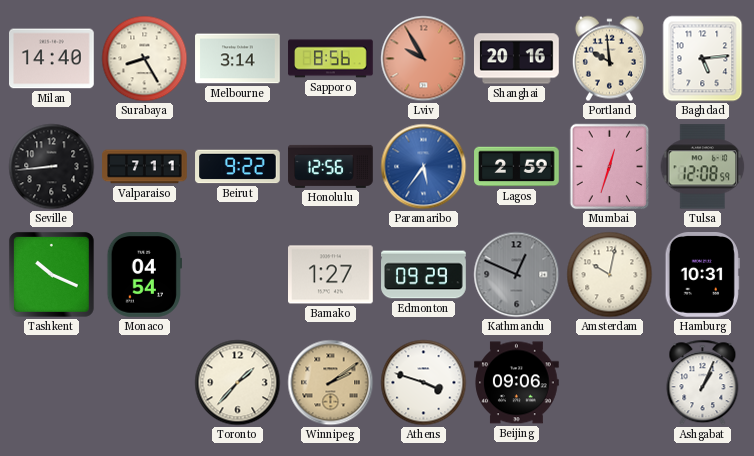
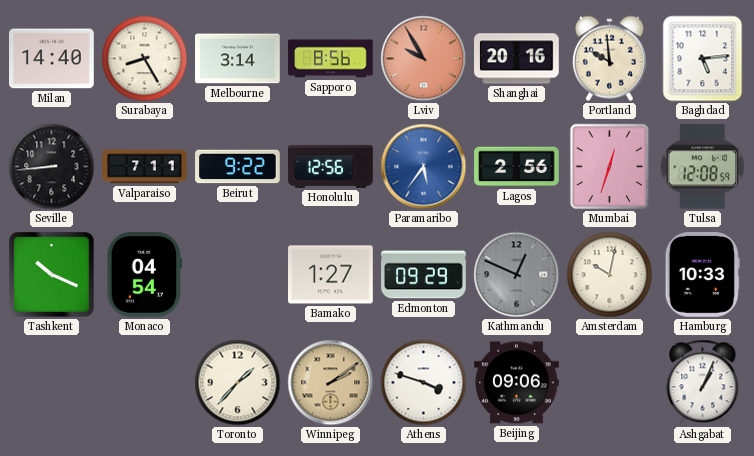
Lagos: 2:59 -> 2:56 (517, 167)
Hamburg: 10:31 -> 10:33 (702, 275)
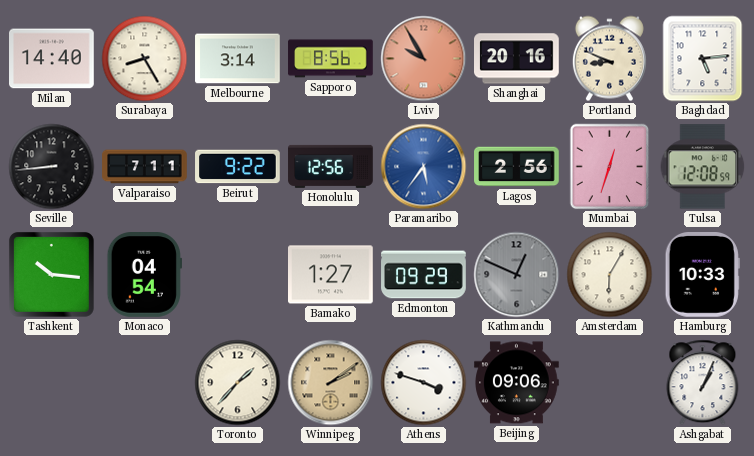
Portland: 9:59 -> 8:49 (609, 59)
Tashkent: 10:19 -> 10:16 (51, 274)
Amsterdam: 10:02 -> 6:05 (610, 275)
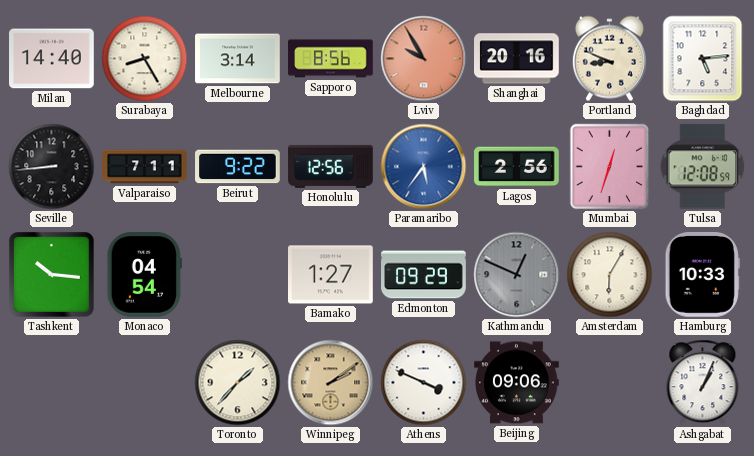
Athens: 3:48 -> 3:49 (424, 383)
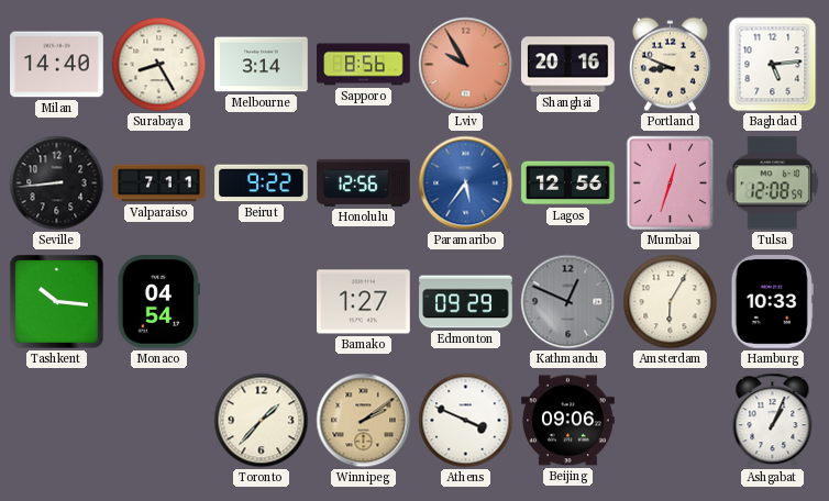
Lagos: 2:56 -> 12:56 (568, 183)
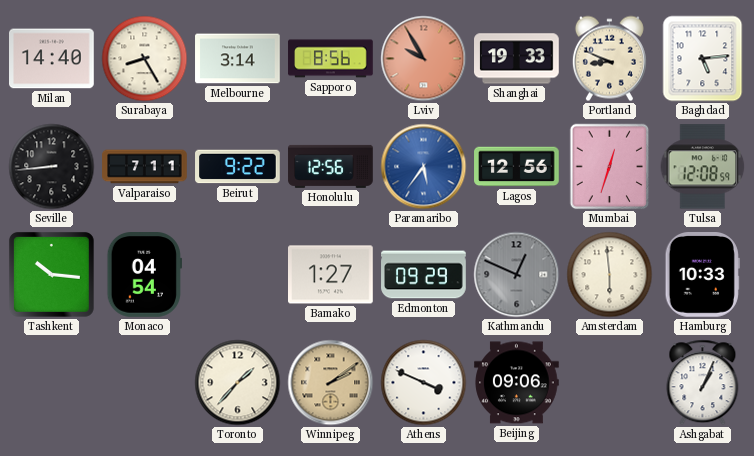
Shanghai: 20:16 -> 19:33 (517, 59)
Amsterdam: 6:05 -> 5:59 (610, 275)
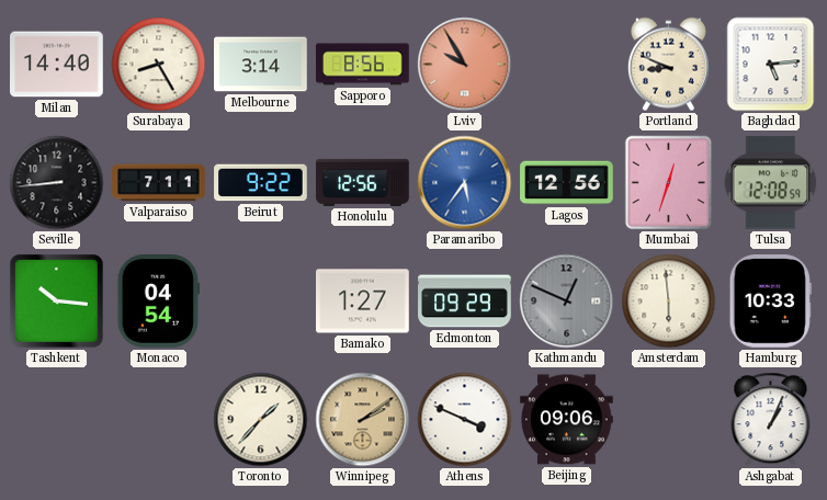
Shanghai: 19:33 -> none (517, 59)
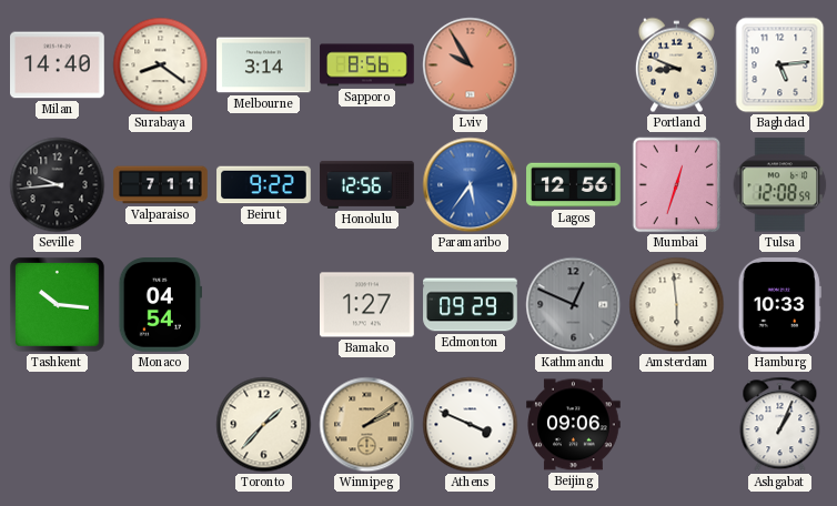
Surabaya: 8:25 -> 8:21 (161, 65)
Seville: 8:44 -> 9:44 (58, 185)
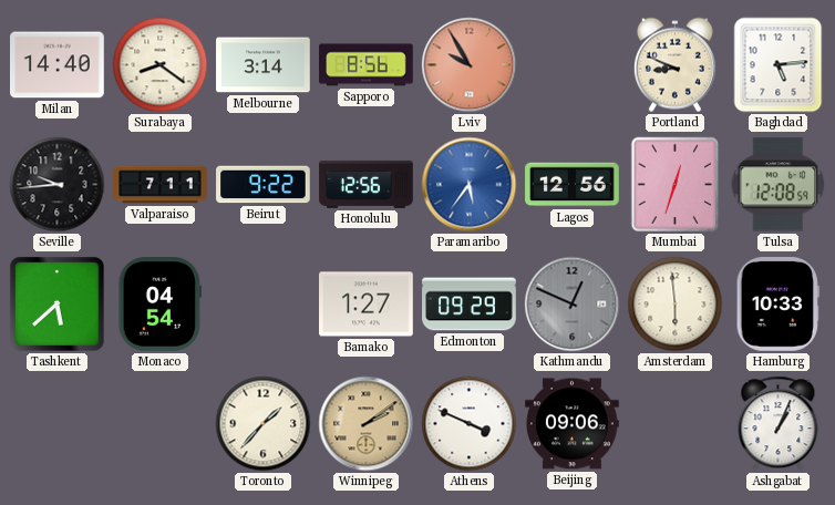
Tashkent: 10:16 -> 5:38 (56, 303)
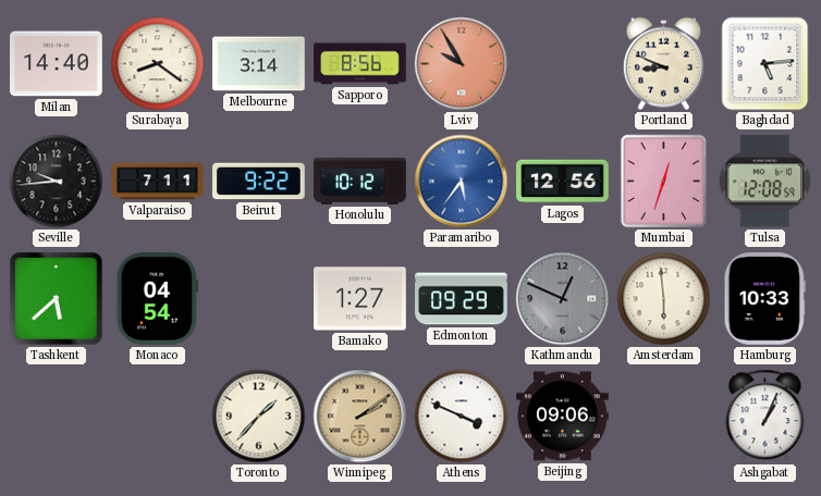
Honolulu: 12:56 -> 10:12 (360, 181)
